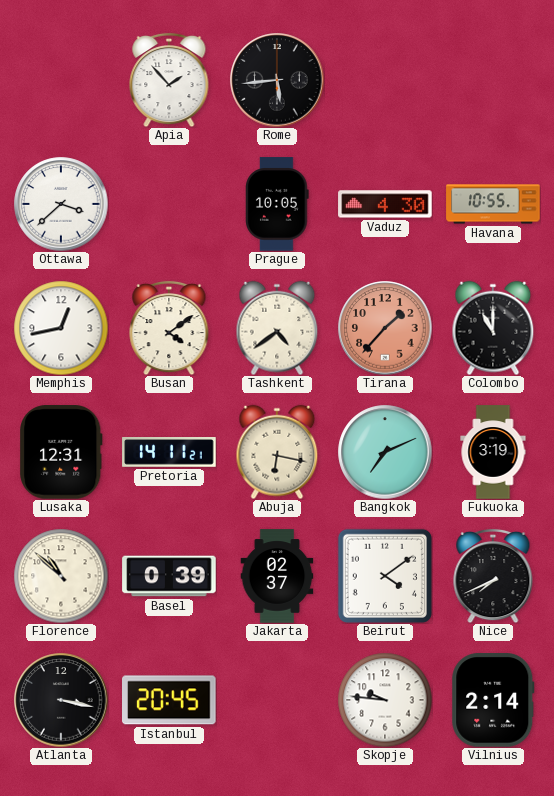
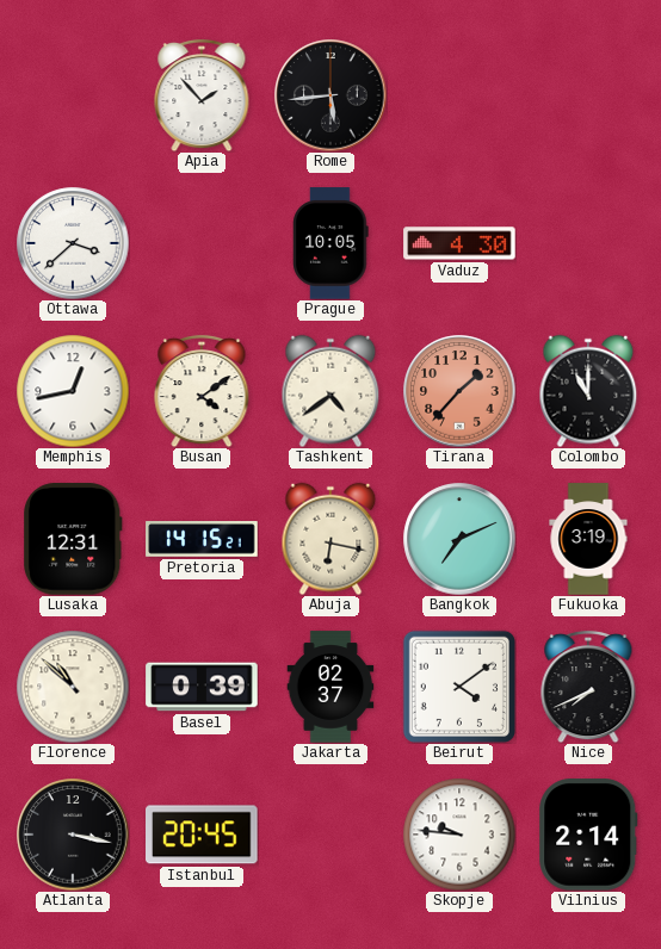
Havana: 10:55 -> none (493, 204)
Pretoria: 14:11 -> 14:15 (202, 539)
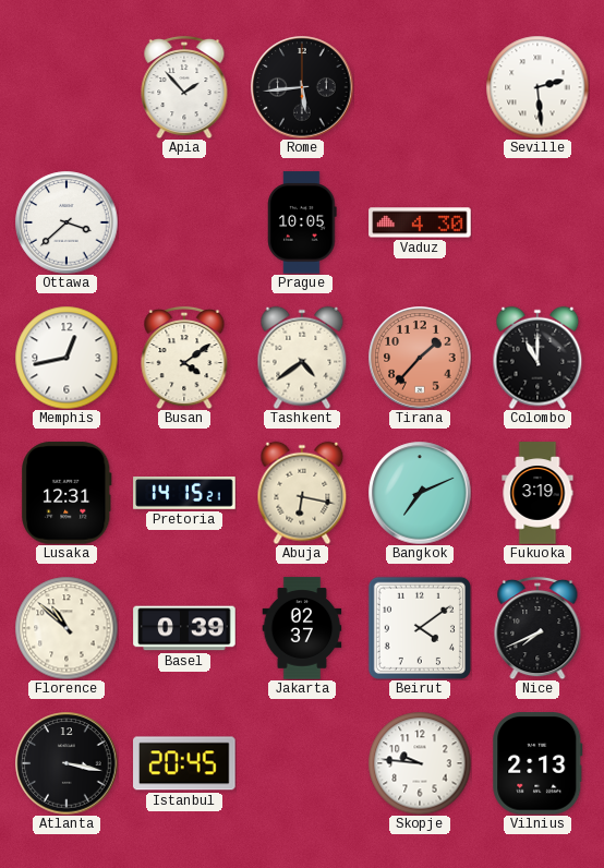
Seville: none -> 2:29 (537, 87)
Vilnius: 2:14 -> 2:13 (537, 763)
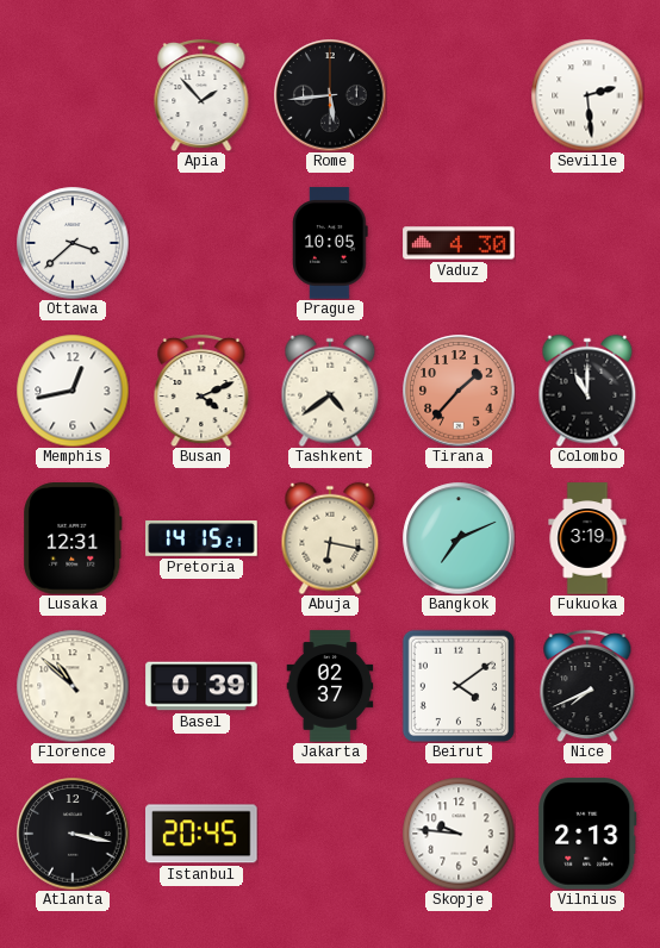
Busan: 4:09 -> 4:11 (201, 391)
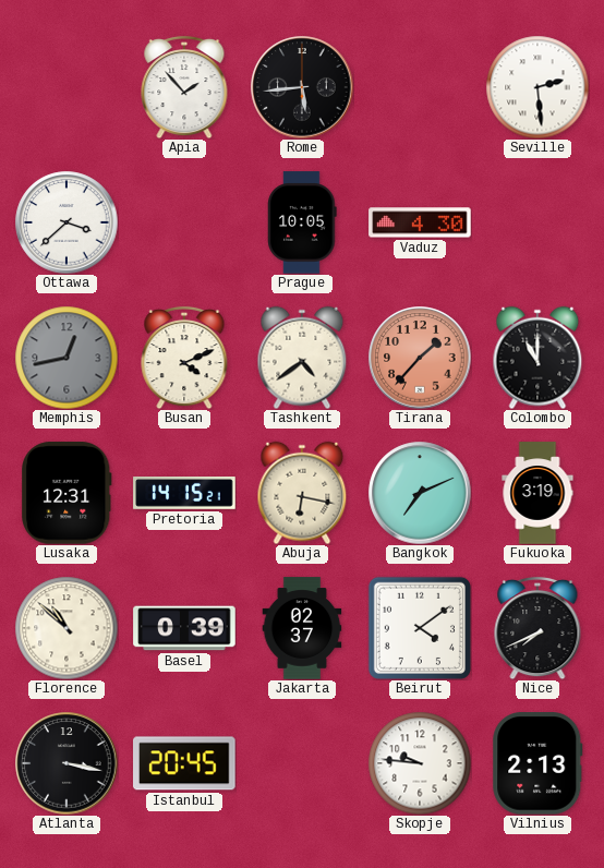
Memphis dial: white -> grey (67, 358)
